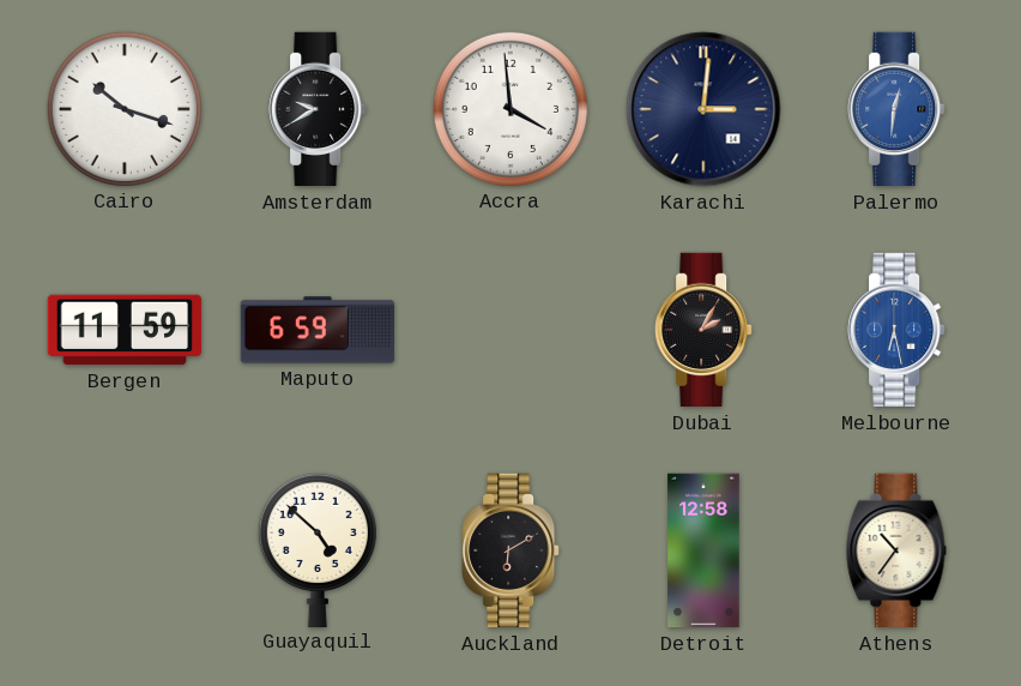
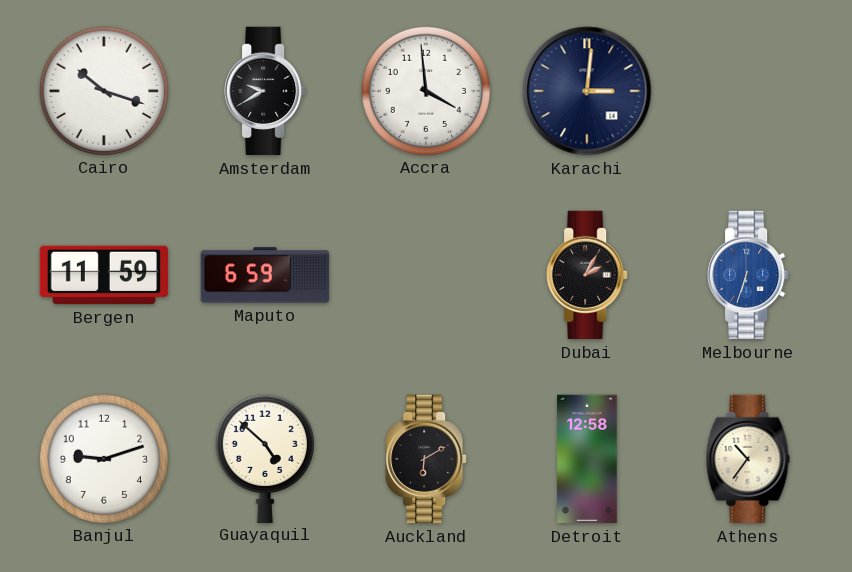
Palermo: 12:31 -> none (896, 109)
Melbourne: 6:28 -> 6:33 (748, 275)
Banjul: none -> 9:12 (103, 458)
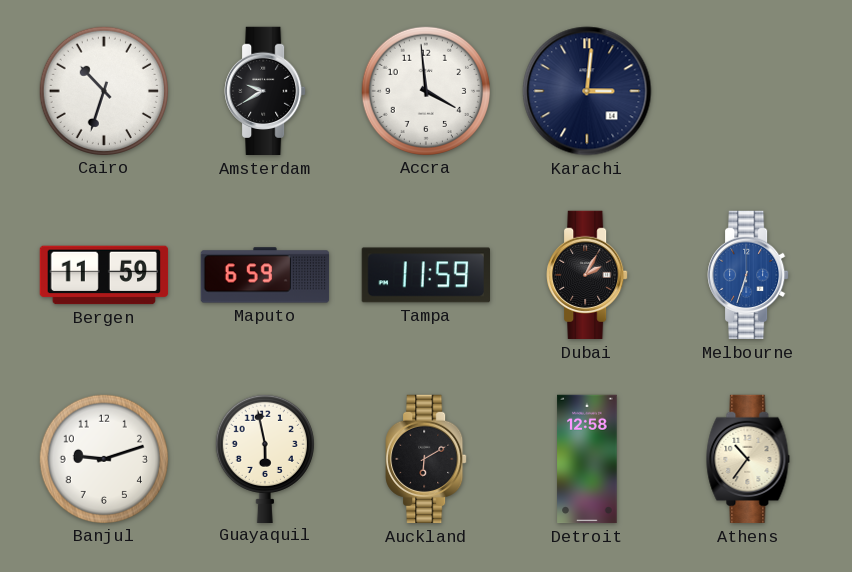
Cairo: 10:18 -> 10:33 (103, 90)
Tampa: none -> 11:59 (425, 275)
Guayaquil: 4:52 -> 5:58 (265, 458)
